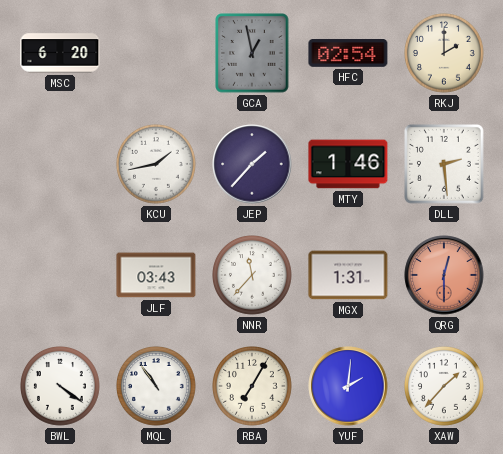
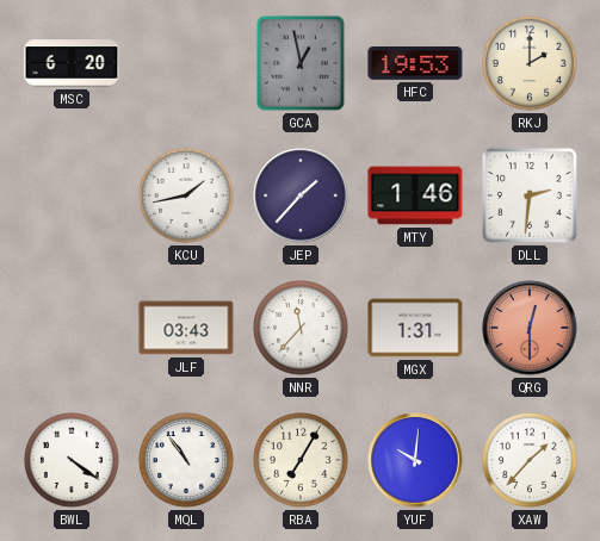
HFC: 02:54 -> 19:53 (415, 64)
DLL: 2:29 -> 2:31 (530, 195)
YUF: 2:01 -> 10:01 (415, 460)
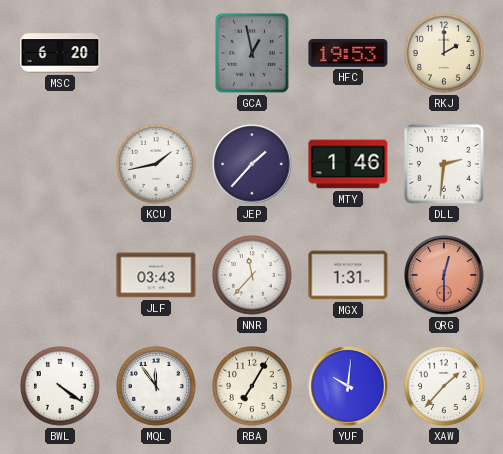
MQL: 10:54 -> 11:54 (157, 387)
